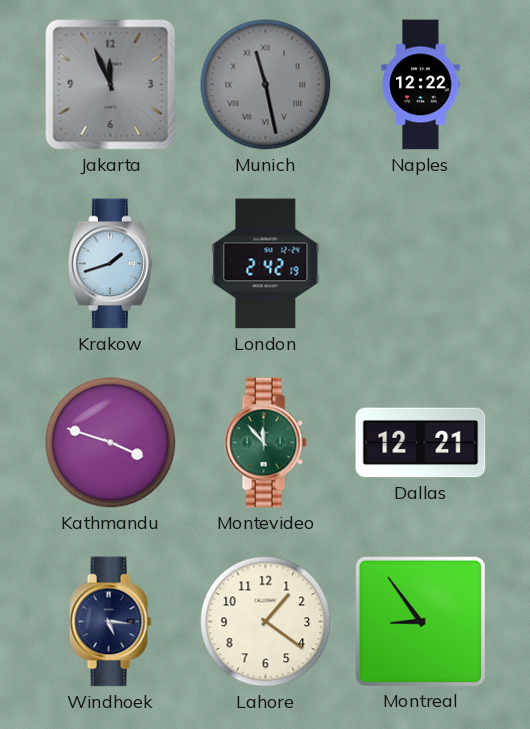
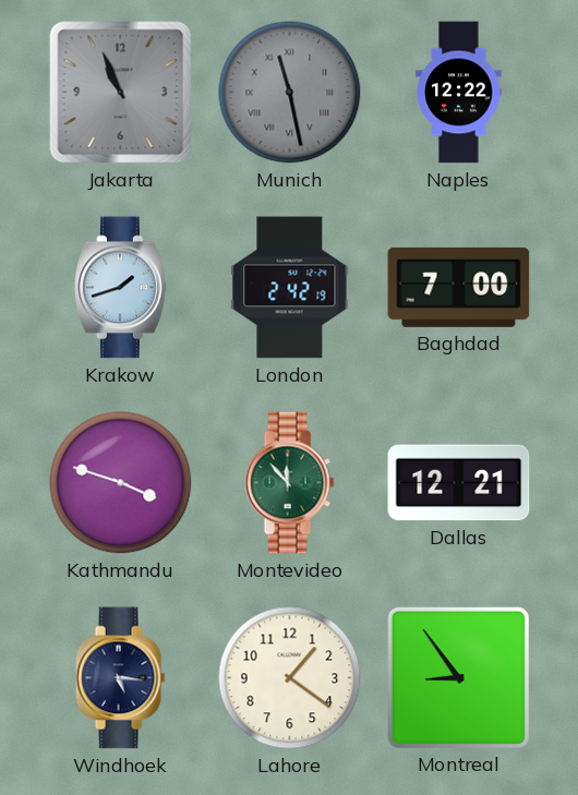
Jakarta: 11:56 -> 10:56 (121, 93)
Baghdad: none -> 7:00 (459, 287)
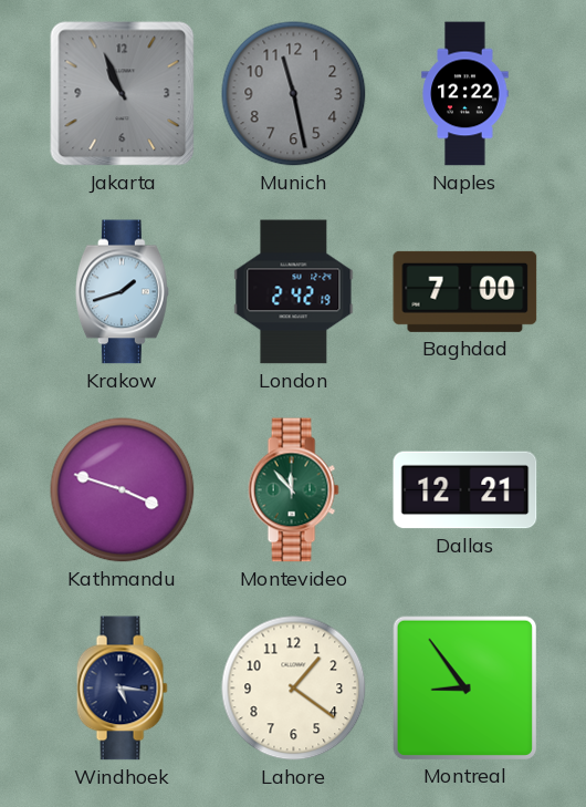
Munich numerals: Roman -> Arabic (294, 94)
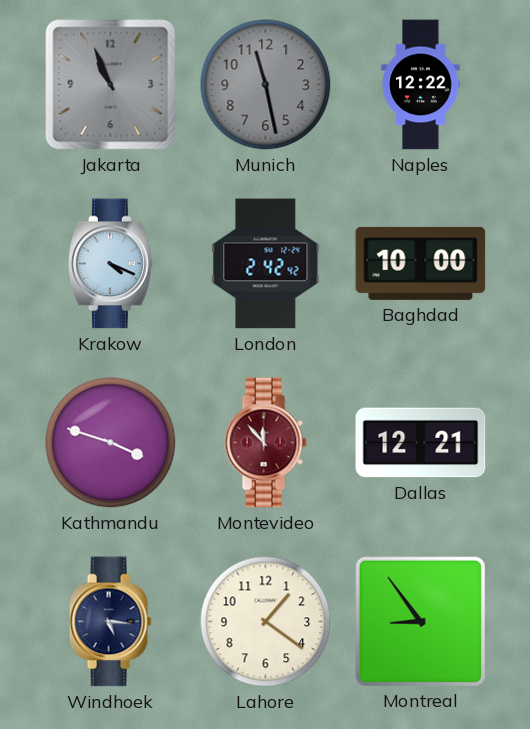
Krakow: 1:42 -> 4:19 (111, 264)
London: 2:42:19 -> 2:42:42 (266, 264)
Baghdad: 7:00 -> 10:00 (421, 263)
Montevideo dial: green -> burgundy (265, 443)
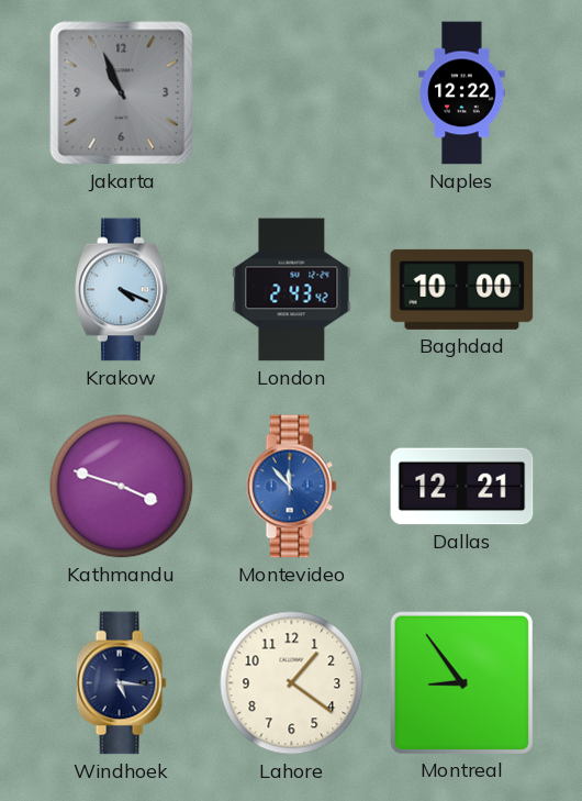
Munich: 11:28 -> none (266, 85)
London: 2:42 -> 2:43 (292, 290)
Montevideo dial: burgundy -> blue (291, 487)
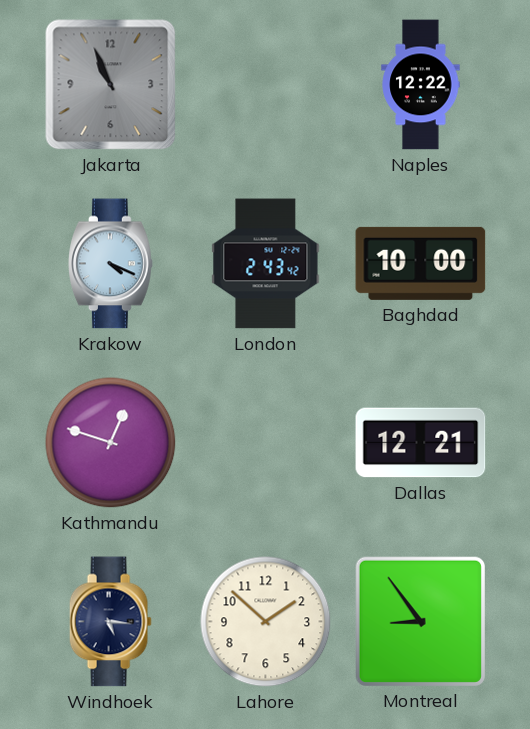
Kathmandu: 3:48 -> 12:48 (111, 443)
Montevideo: 11:53 -> none (291, 487)
Lahore: 1:21 -> 1:52 (266, 622)
